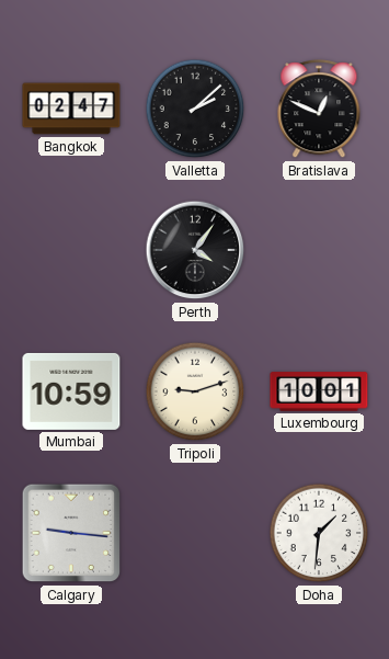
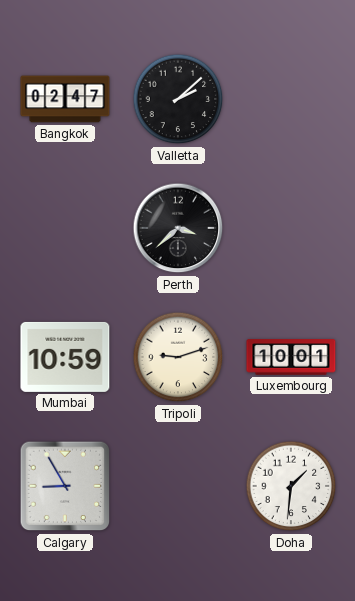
Bratislava: 12:49 -> none (319, 110)
Perth: 4:06 -> 3:38 (178, 228)
Calgary: 9:16 -> 8:55 (65, 486)
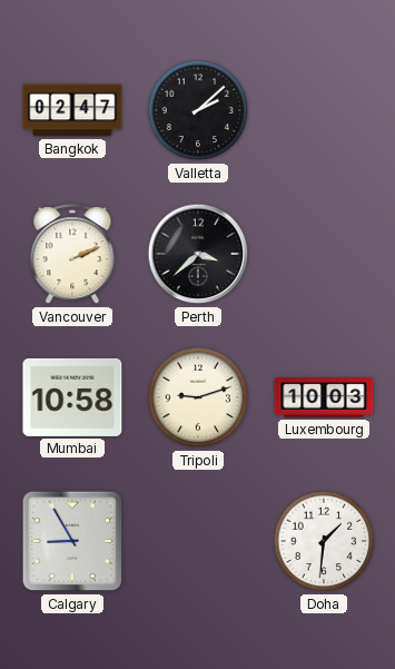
Vancouver: none -> 2:11 (72, 255)
Mumbai: 10:59 -> 10:58 (72, 397)
Luxembourg: 10:01 -> 10:03 (324, 397)
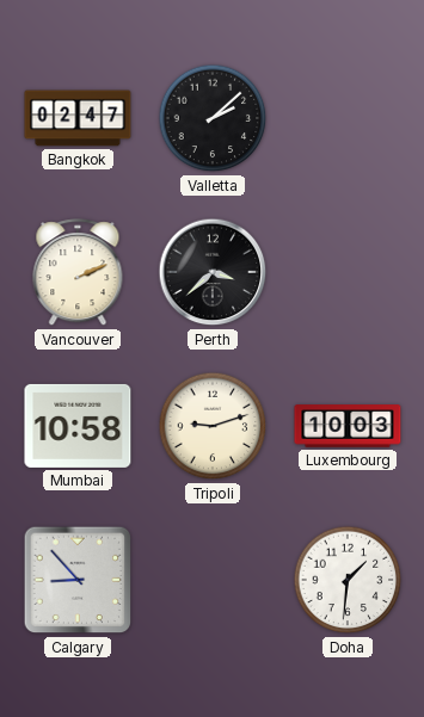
Calgary: 8:55 -> 8:53 (78, 580)
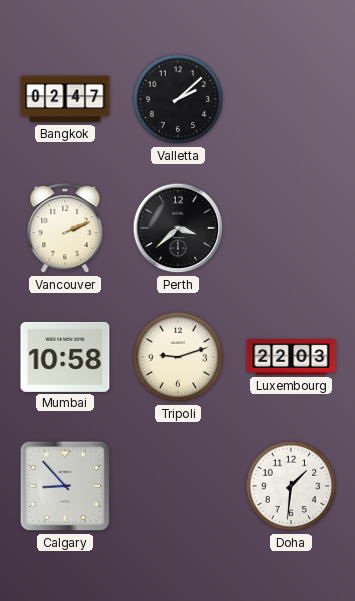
Luxembourg: 10:03 -> 22:03 (291, 357)
